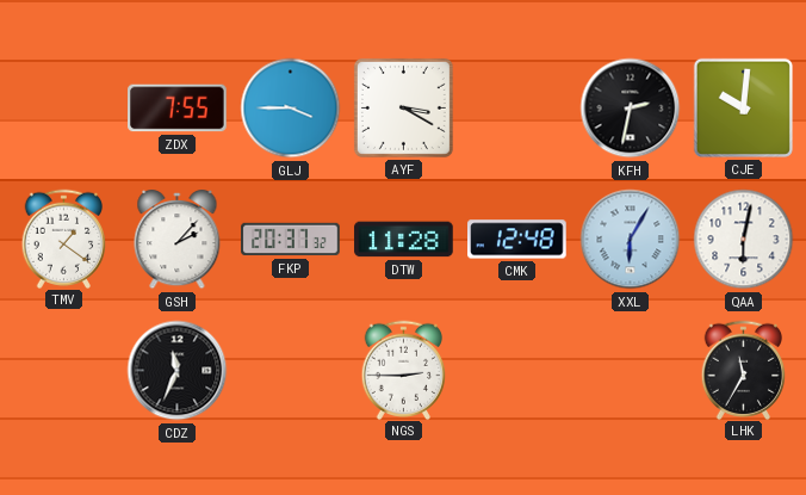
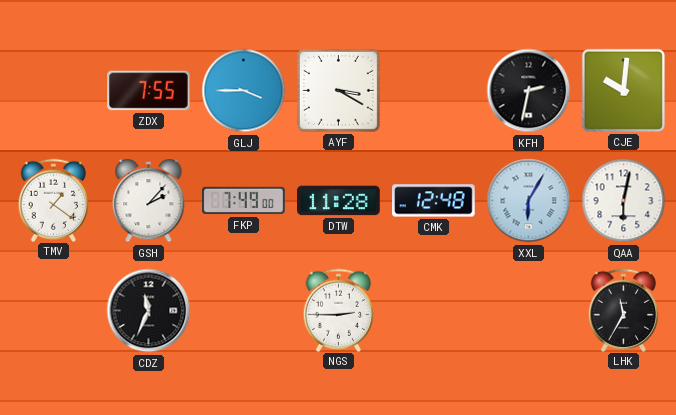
FKP: 20:37 -> 7:49 (244, 201)
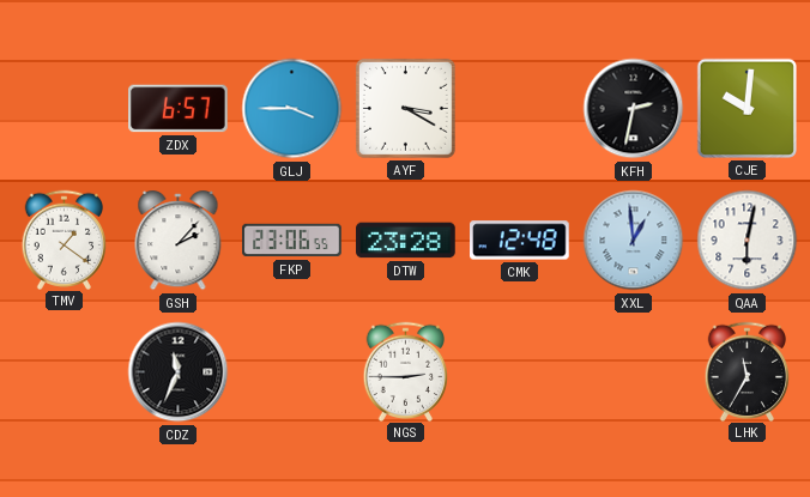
ZDX: 7:55 -> 6:57 (179, 109)
FKP: 7:49 -> 23:06 (292, 241)
DTW: 11:28 -> 23:28 (406, 241)
XXL: 6:05 -> 12:59 (634, 241)
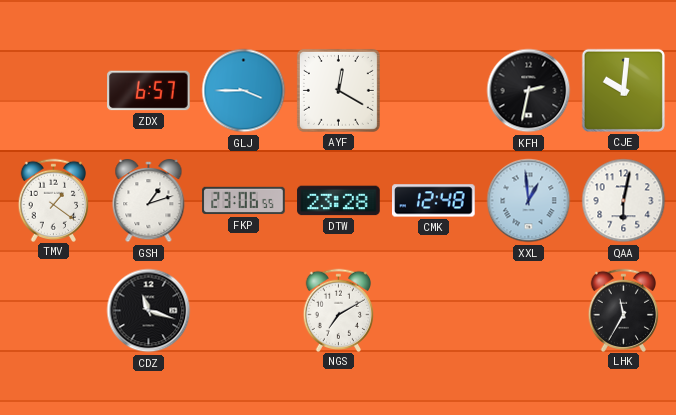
AYF: 3:20 -> 12:20 (338, 90)
GSH: 2:07 -> 1:12 (149, 202)
CDZ: 11:34 -> 11:18 (149, 311)
NGS: 2:45 -> 7:10 (339, 310)
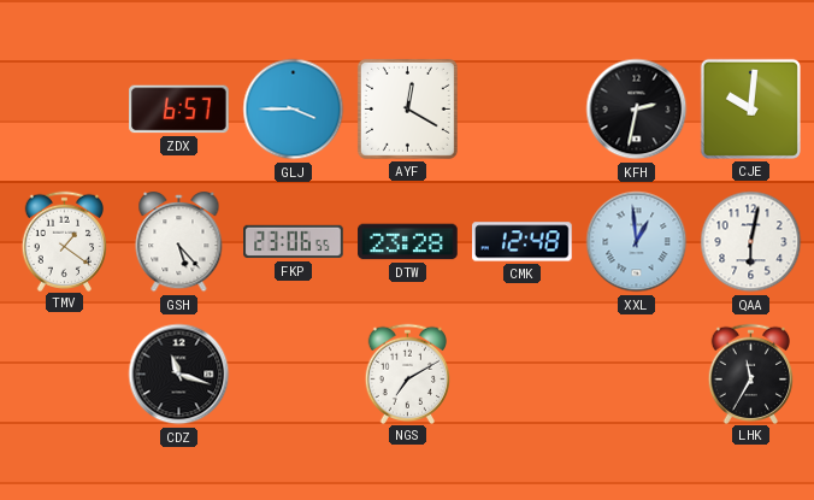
GSH: 1:12 -> 5:23 (179, 243)
